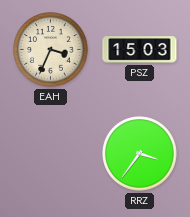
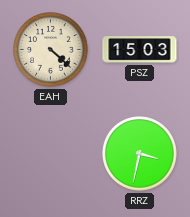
EAH: 3:34 -> 4:22 (51, 50)
RRZ: 3:36 -> 3:32 (140, 154)
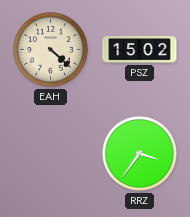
PSZ: 15:03 -> 15:02 (140, 50)
RRZ: 3:32 -> 3:36 (140, 154)
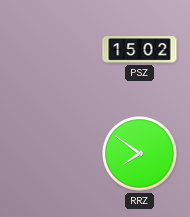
EAH: 4:22 -> none (51, 50)
RRZ: 3:36 -> 7:51 (140, 154)
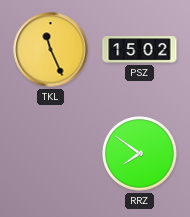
TKL: none -> 11:26 (51, 50)
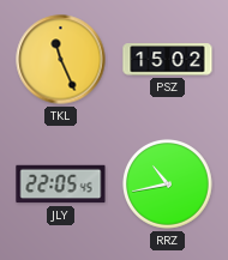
JLY: none -> 22:05 (61, 185)
RRZ: 7:51 -> 10:43 (168, 185)
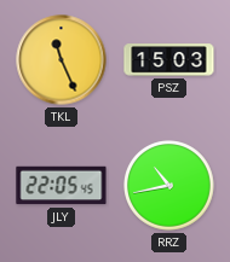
PSZ: 15:02 -> 15:03 (169, 60)
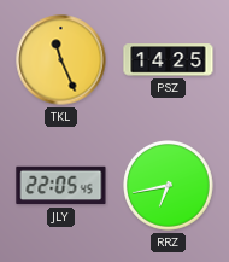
PSZ: 15:03 -> 14:25 (169, 60)
RRZ: 10:43 -> 6:43 (169, 186)
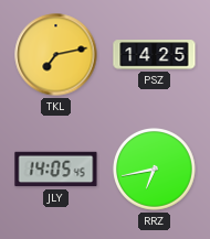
TKL: 11:26 -> 7:13 (56, 55)
JLY: 22:05 -> 14:05 (56, 170)
